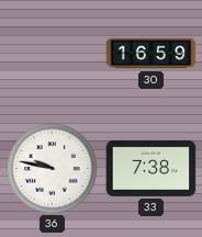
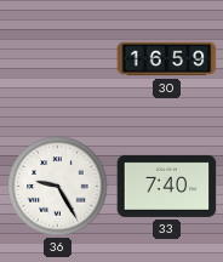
36: 9:47 -> 9:25 (58, 187)
33: 7:38 -> 7:40 (167, 186)
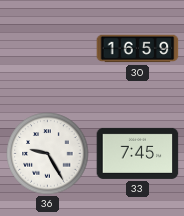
33: 7:40 -> 7:45 (138, 153)
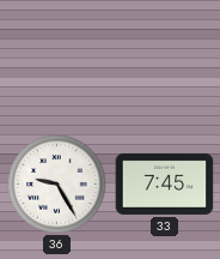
30: 16:59 -> none (138, 49)
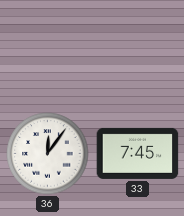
36: 9:25 -> 12:06 (48, 154)
